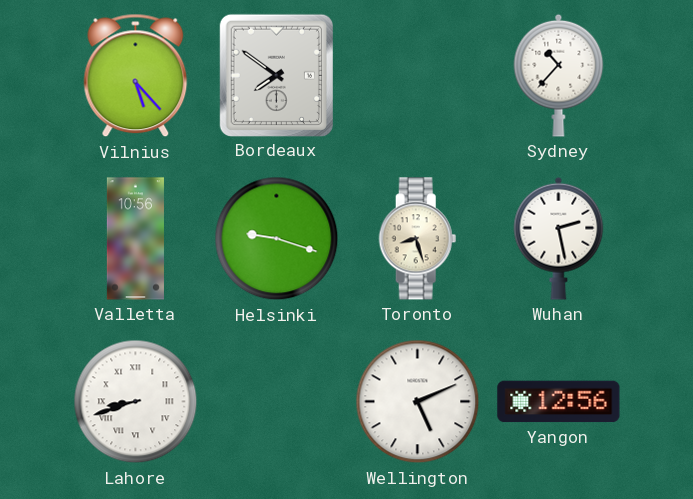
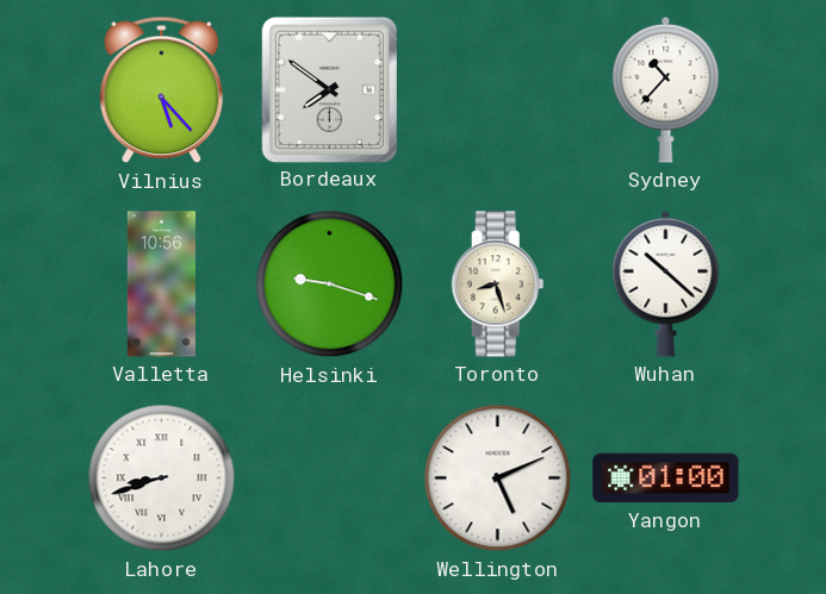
Wuhan: 2:28 -> 10:22 (666, 283)
Yangon: 12:56 -> 01:00 (666, 479)
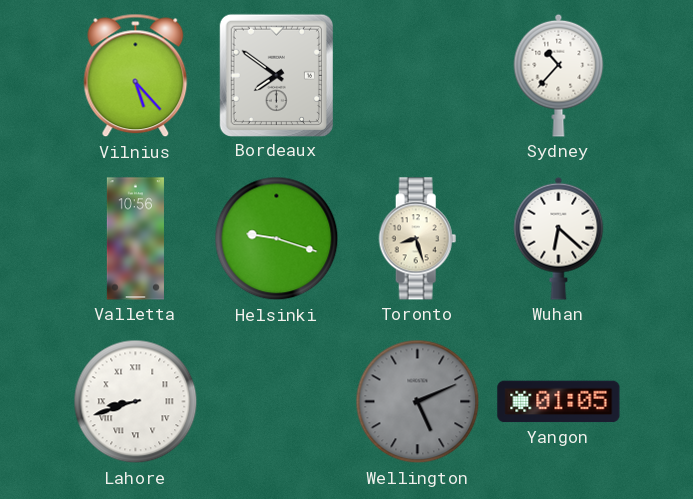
Wuhan: 10:22 -> 6:22 (559, 238)
Wellington dial: white -> grey (418, 402)
Yangon: 01:00 -> 01:05 (559, 402)
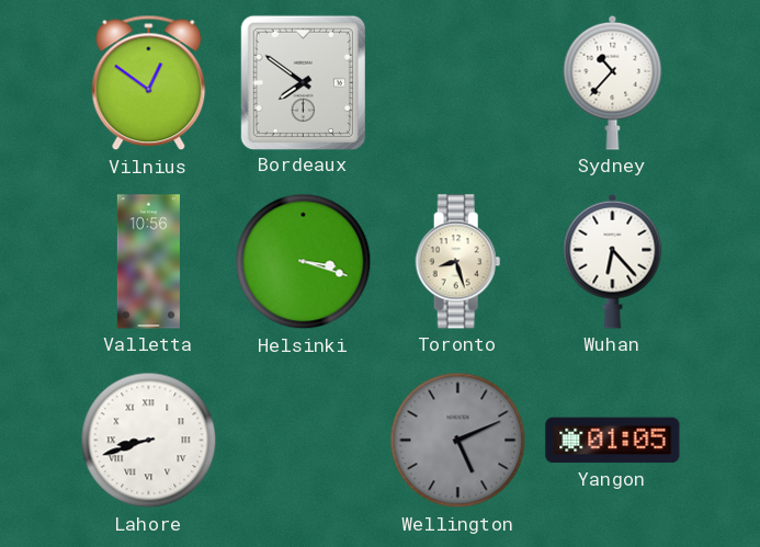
Vilnius: 5:23 -> 12:51 (149, 83)
Helsinki: 9:18 -> 3:18 (304, 262)
Wuhan: 6:22 -> 6:23 (613, 261)
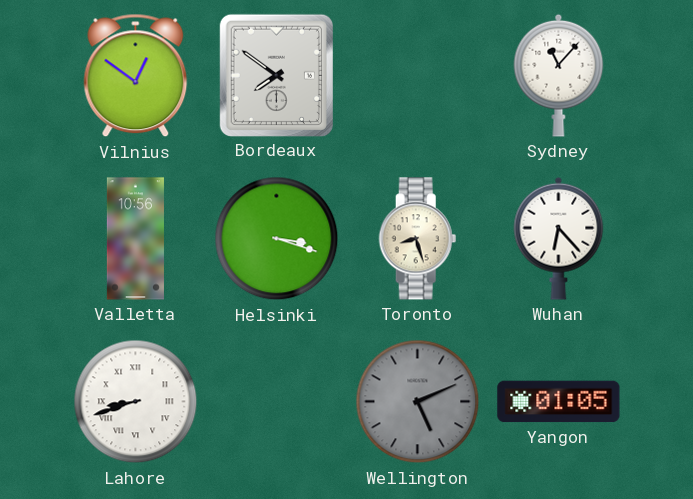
Sydney: 10:37 -> 11:07 (559, 75)
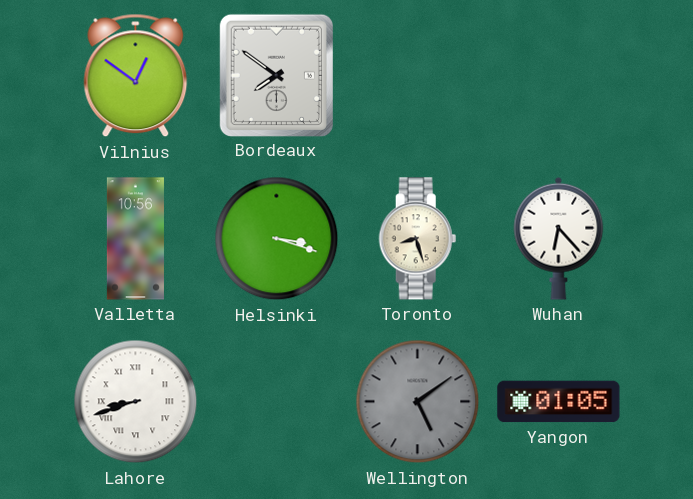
Sydney: 11:07 -> none (559, 75)
Wellington: 5:11 -> 5:09 (418, 402)
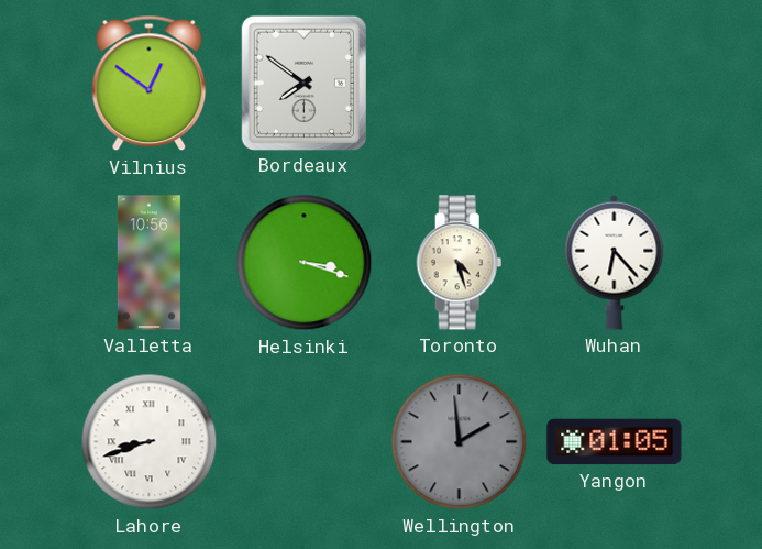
Toronto: 8:27 -> 4:27 (460, 263)
Wellington: 5:09 -> 1:59 (460, 442)
